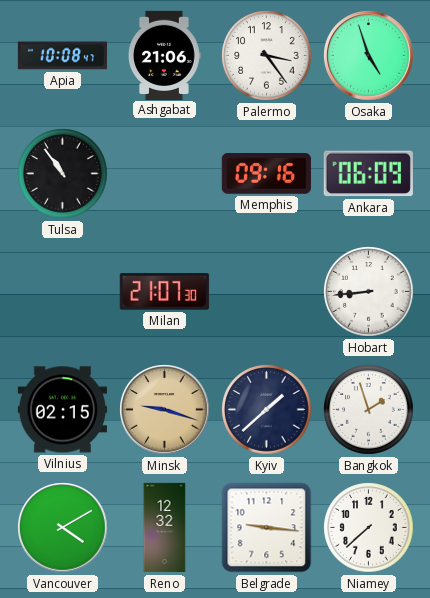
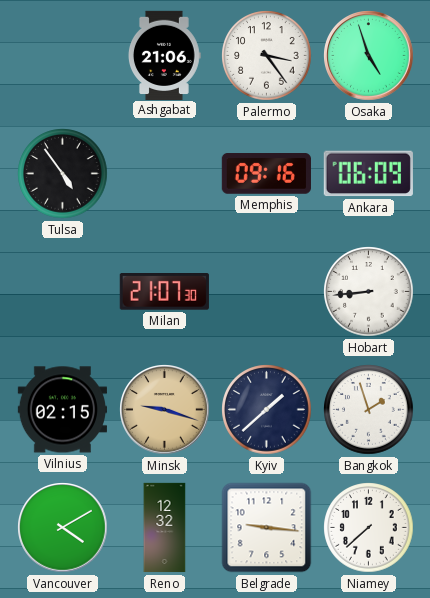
Apia: 10:08 -> none (62, 56)
Tulsa: 10:54 -> 4:54 (63, 174)
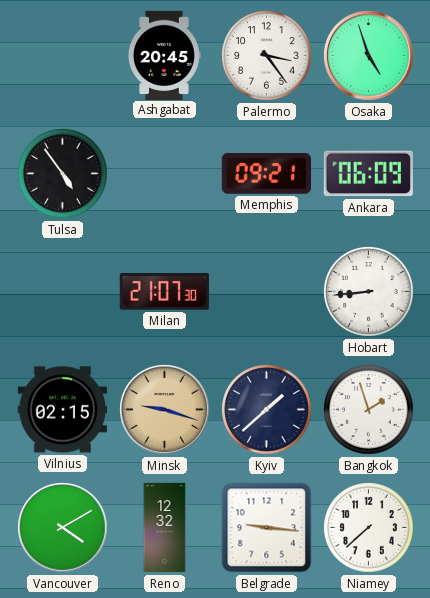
Ashgabat: 21:06 -> 20:45 (165, 55)
Memphis: 09:16 -> 09:21 (266, 174)
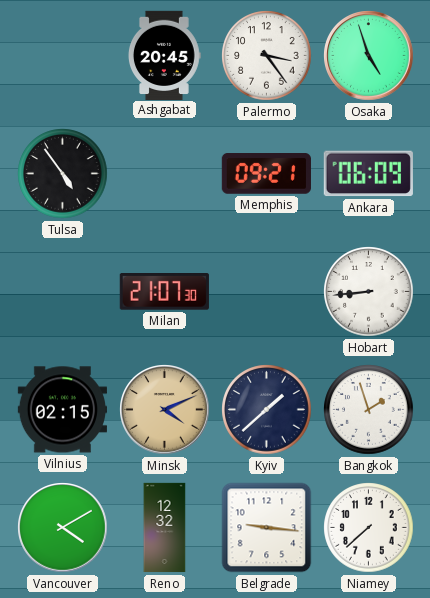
Minsk: 9:18 -> 4:11 (165, 410)
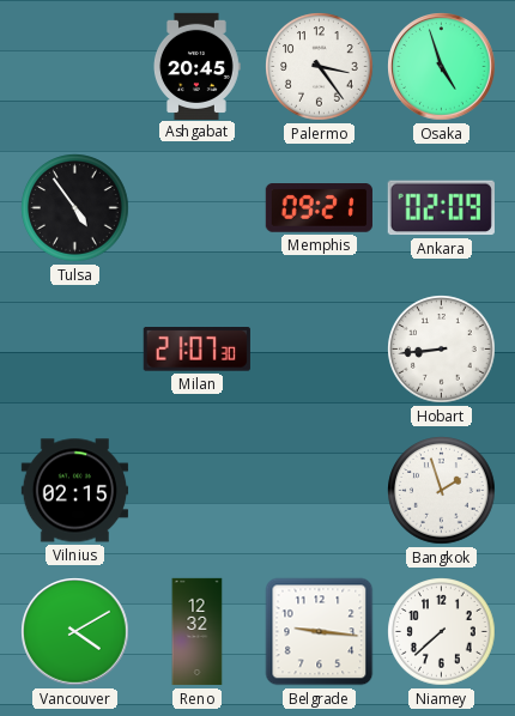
Ankara: 06:09 -> 02:09 (441, 208)
Minsk: 4:11 -> none (165, 410)
Kyiv: 1:38 -> none (267, 410)
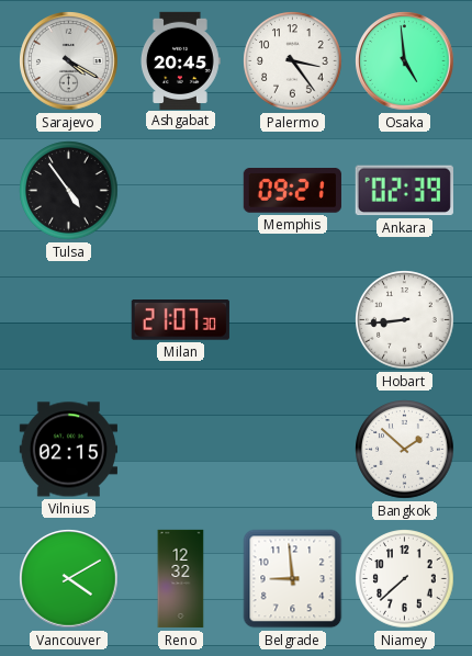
Sarajevo: none -> 4:20 (69, 61)
Osaka: 4:57 -> 4:59 (405, 61)
Ankara: 02:09 -> 02:39 (404, 191)
Bangkok: 1:57 -> 1:52 (405, 450)
Belgrade: 9:16 -> 8:59 (293, 579)
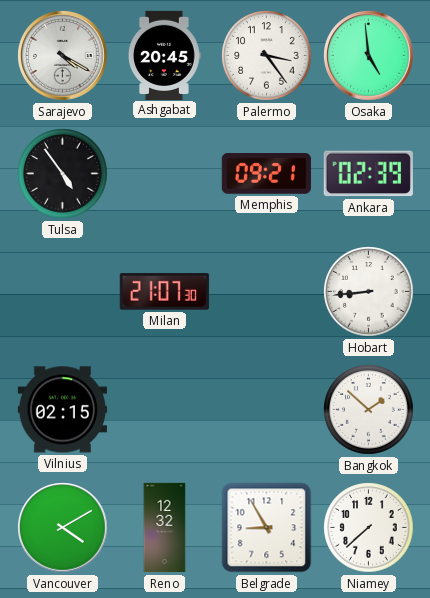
Belgrade: 8:59 -> 8:55 (267, 528)
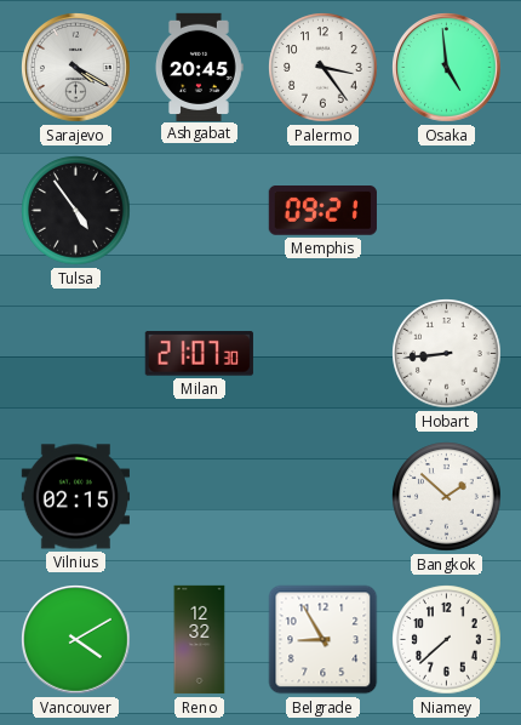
Ankara: 02:39 -> none (368, 174)
